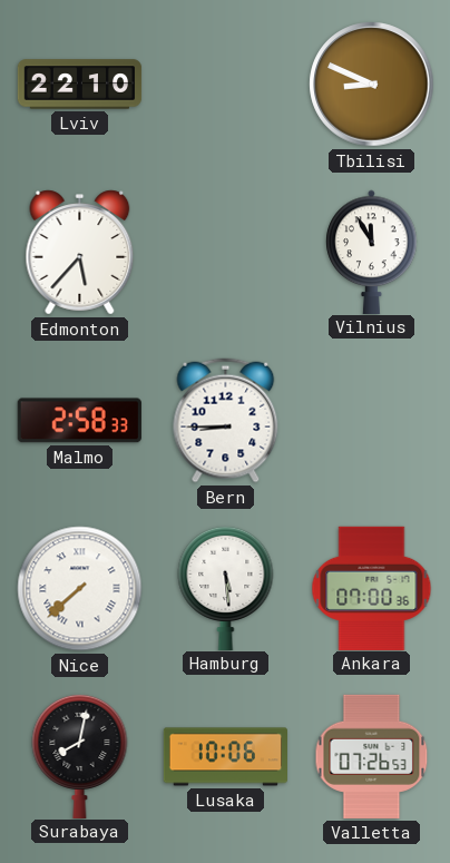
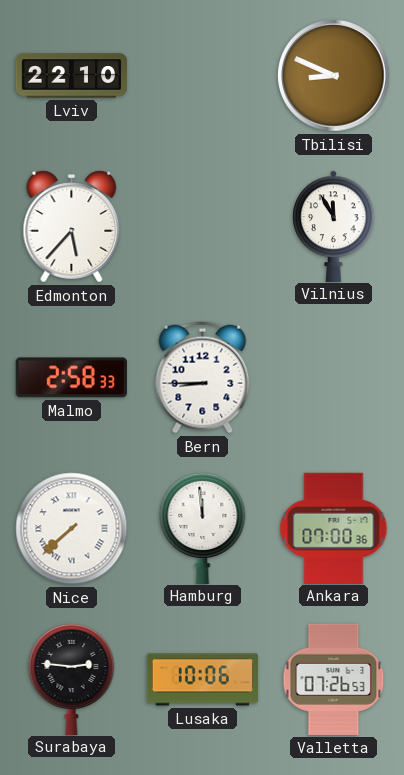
Hamburg: 5:29 -> 11:59 (203, 527)
Surabaya: 8:02 -> 2:46 (72, 678)
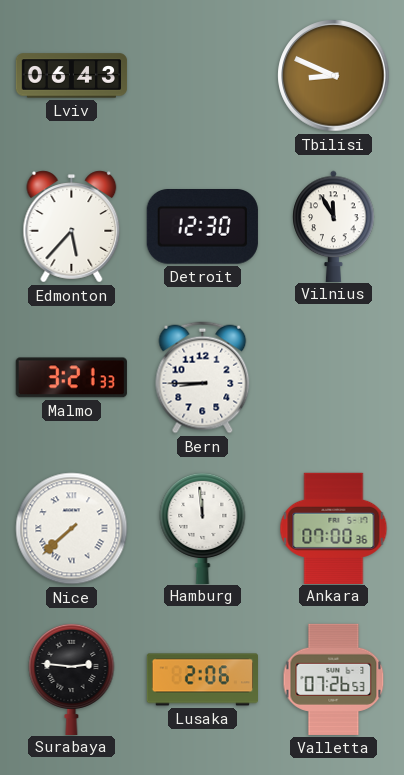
Lviv: 22:10 -> 06:43 (72, 76)
Detroit: none -> 12:30 (202, 227)
Malmo: 2:58 -> 3:21 (71, 378)
Lusaka: 10:06 -> 2:06 (202, 680)
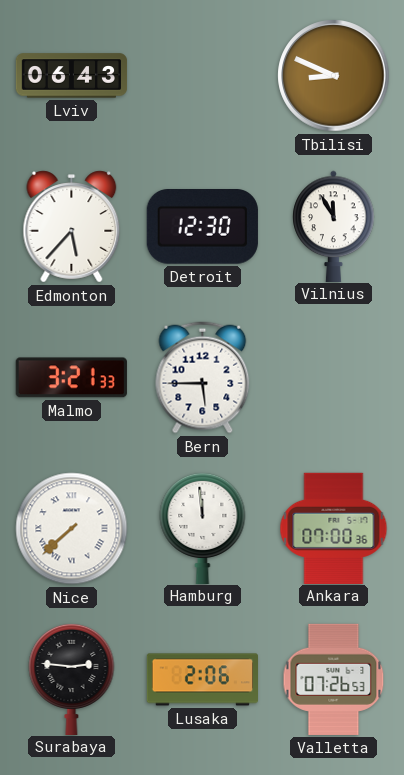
Bern: 8:45 -> 5:45 (203, 378)
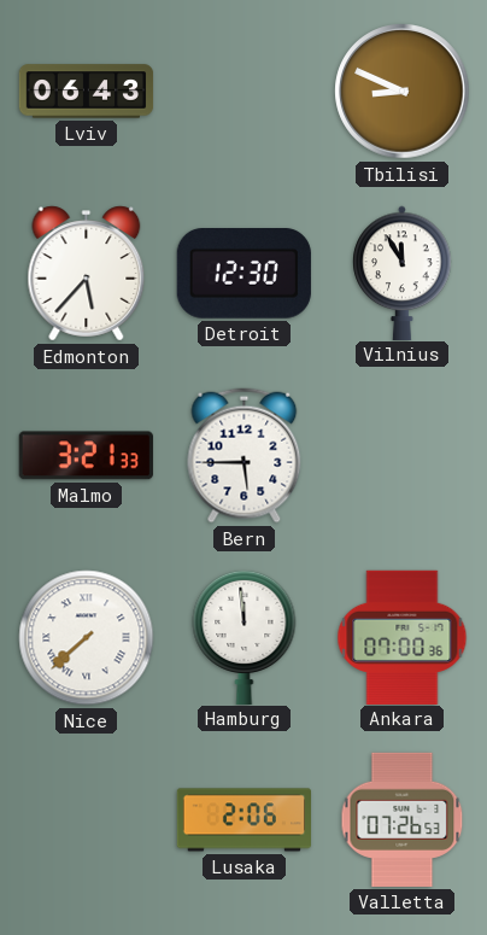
Surabaya: 2:46 -> none (72, 678)
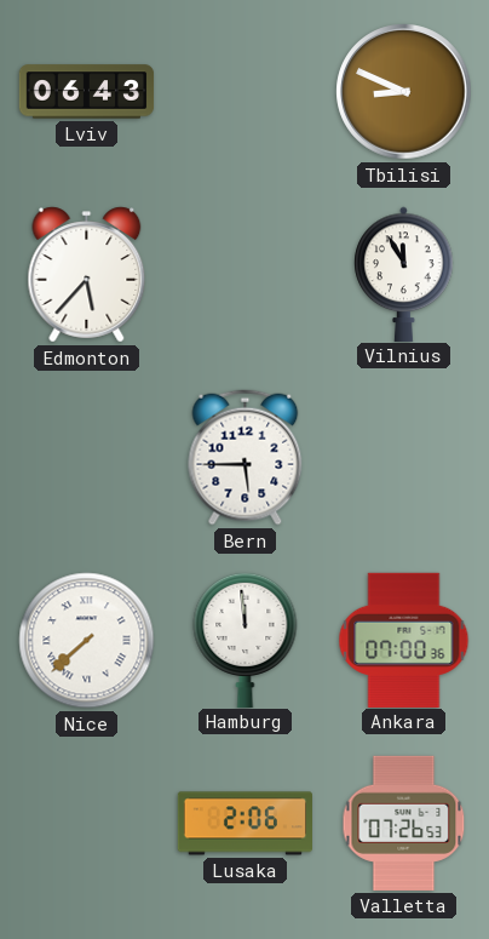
Detroit: 12:30 -> none (243, 274)
Malmo: 3:21 -> none (86, 456)
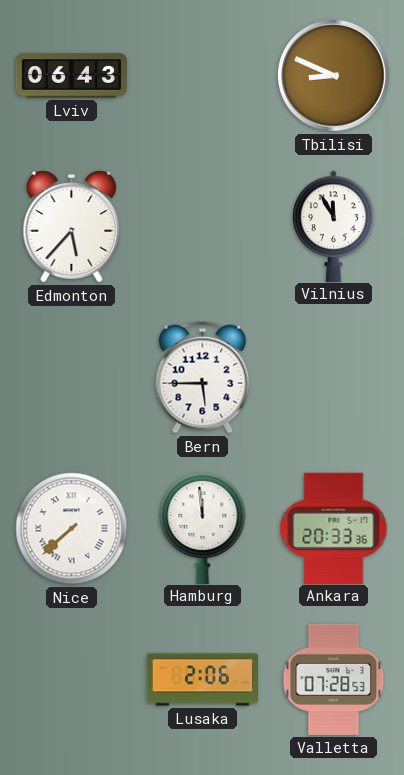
Ankara: 07:00 -> 20:33 (334, 528)
Valletta: 07:26 -> 07:28 (334, 679)
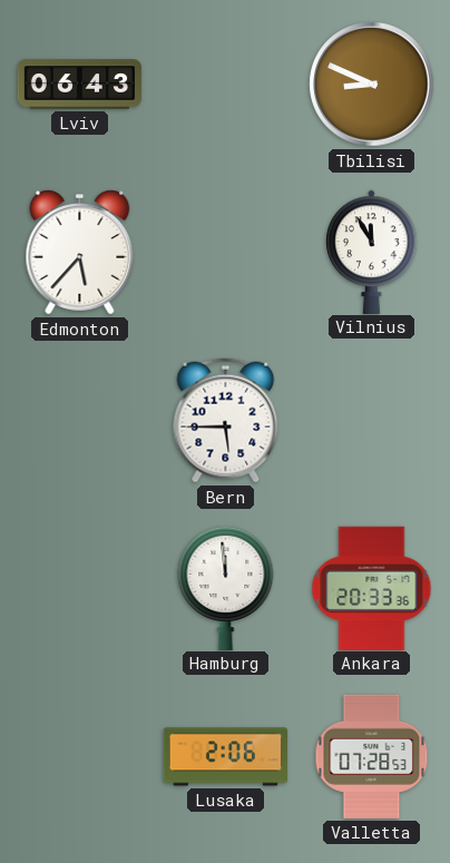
Nice: 7:38 -> none (72, 529)
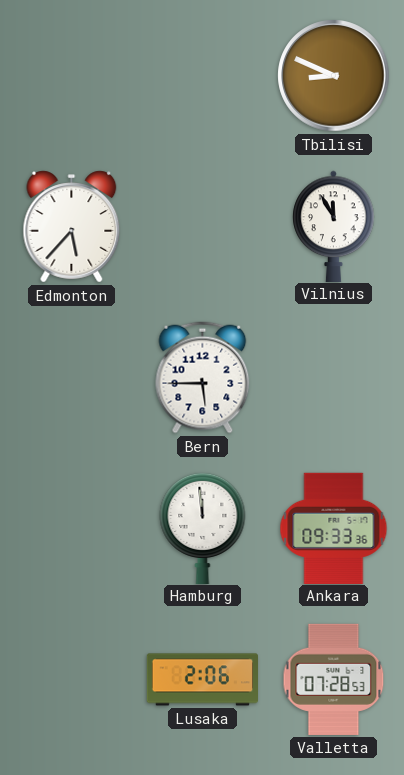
Lviv: 06:43 -> none (80, 85)
Ankara: 20:33 -> 09:33 (334, 528)
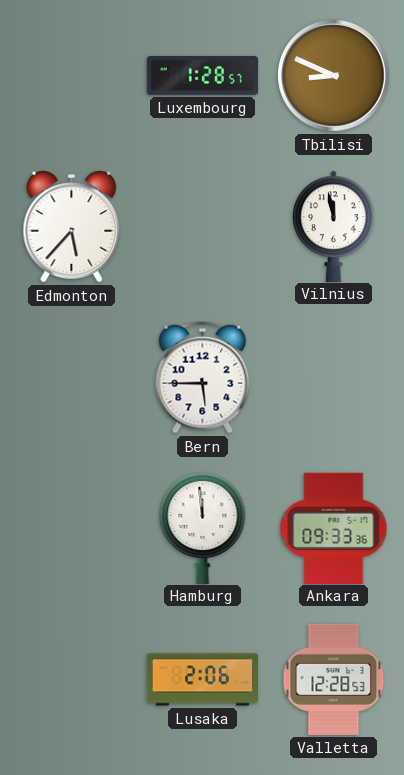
Luxembourg: none -> 1:28 (202, 75)
Vilnius: 11:55 -> 11:58 (334, 226)
Valletta: 07:28 -> 12:28 (334, 679)
